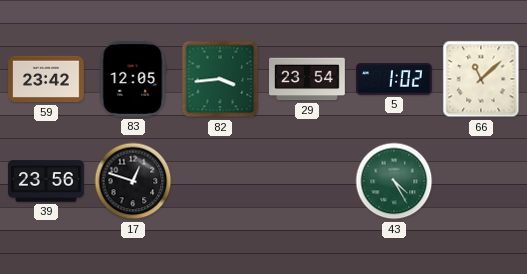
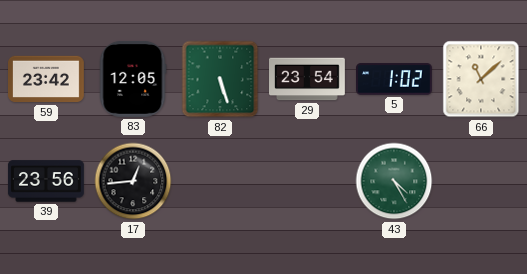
82: 3:44 -> 5:27 (220, 79)
17: 12:48 -> 12:44 (133, 181)
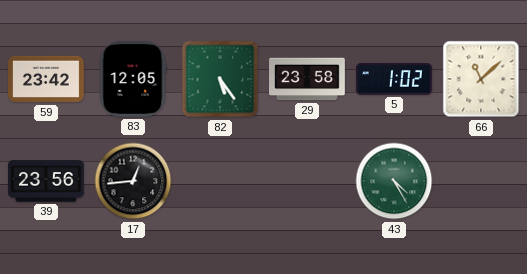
82: 5:27 -> 5:24 (220, 79)
29: 23:54 -> 23:58 (308, 79)
